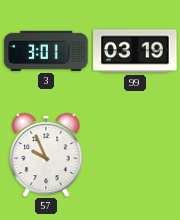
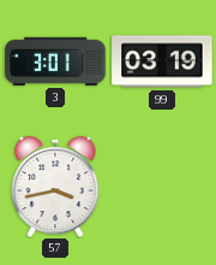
57: 9:56 -> 3:43 (55, 187)
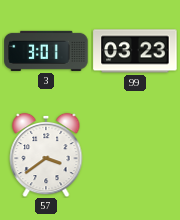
99: 03:19 -> 03:23 (135, 51)
57: 3:43 -> 3:39 (46, 155)
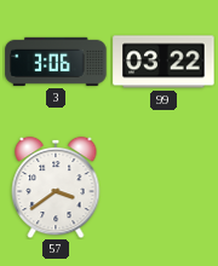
3: 3:01 -> 3:06 (56, 62)
99: 03:23 -> 03:22 (163, 62)
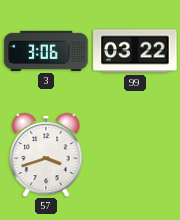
57: 3:39 -> 3:42 (46, 155)
